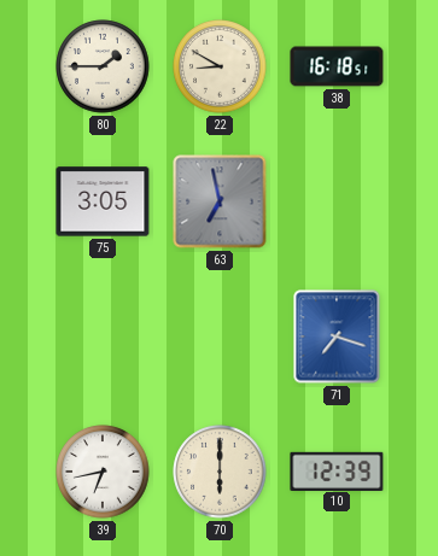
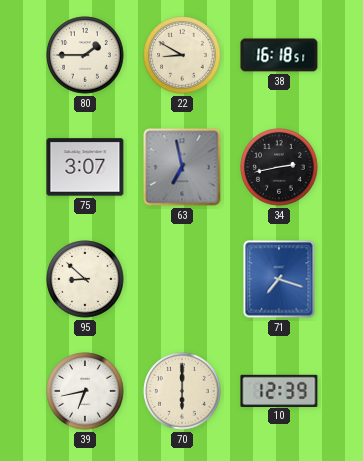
75: 3:05 -> 3:07 (85, 167)
34: none -> 2:43 (279, 167)
95: none -> 8:52 (85, 279)
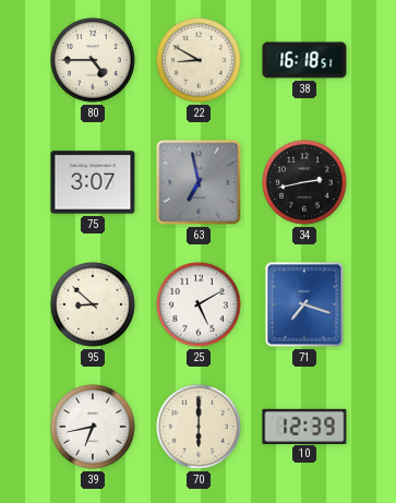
80: 1:45 -> 4:45 (93, 60)
25: none -> 5:10 (199, 304)
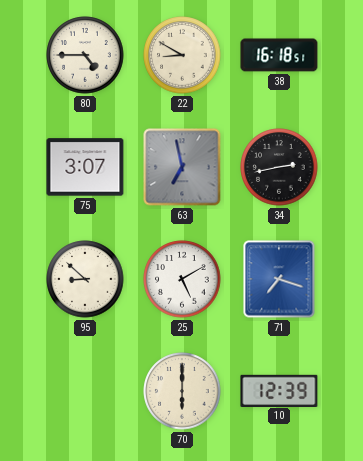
39: 6:43 -> none (93, 427)
